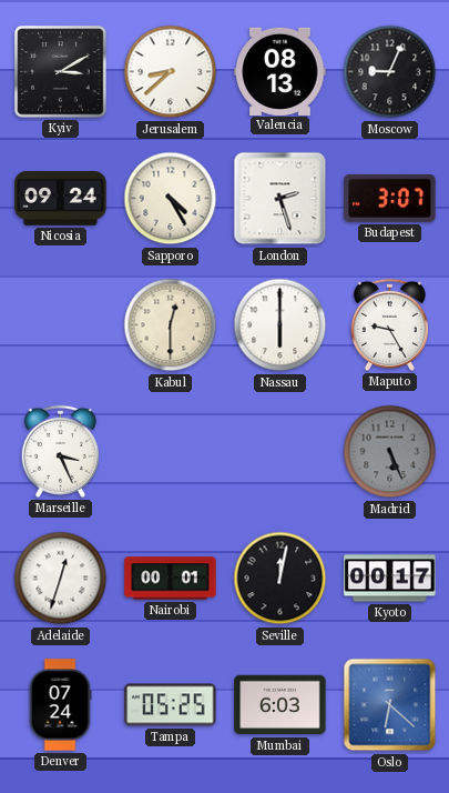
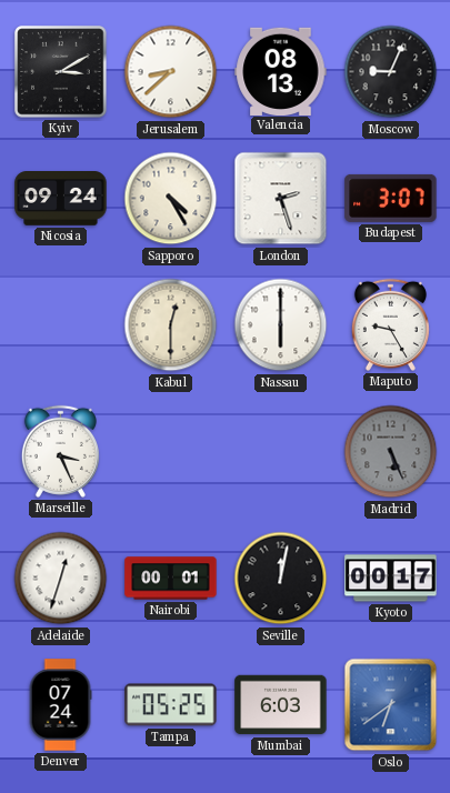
Oslo: 6:22 -> 6:39 (391, 705)
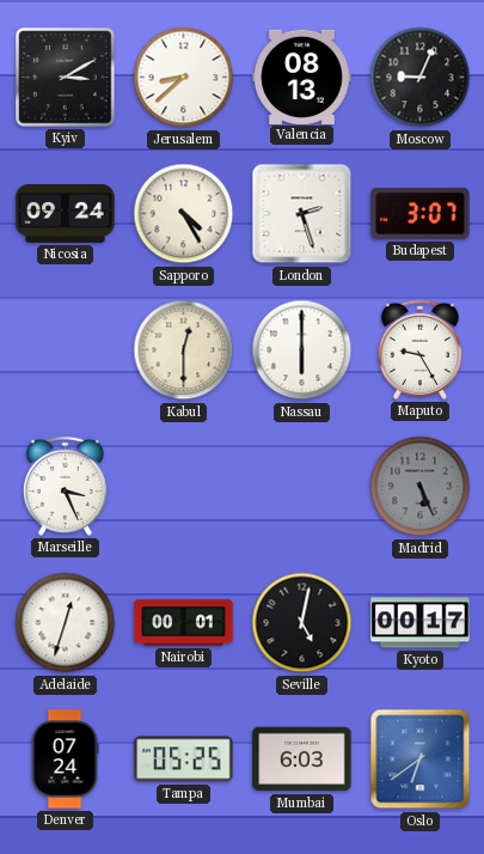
Seville: 12:02 -> 5:02 (302, 623)
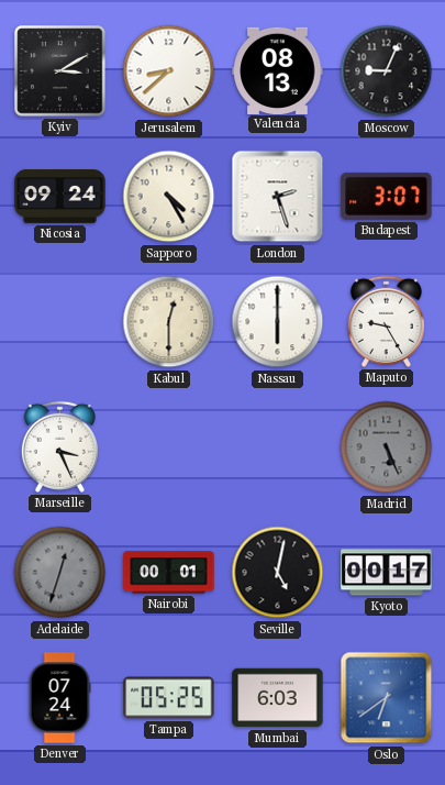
Adelaide dial: white -> grey (60, 573)
